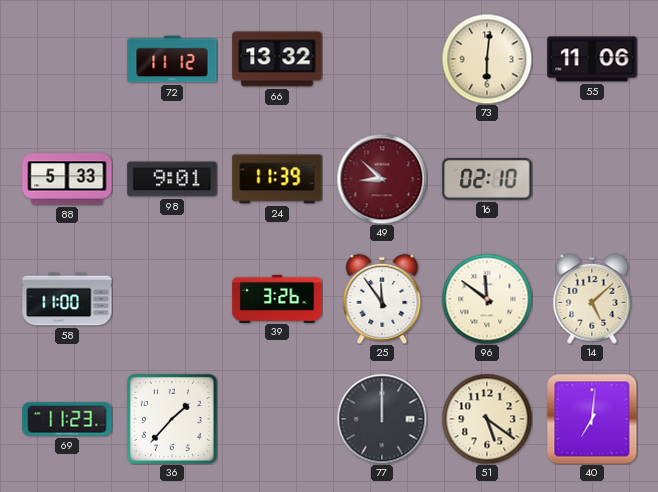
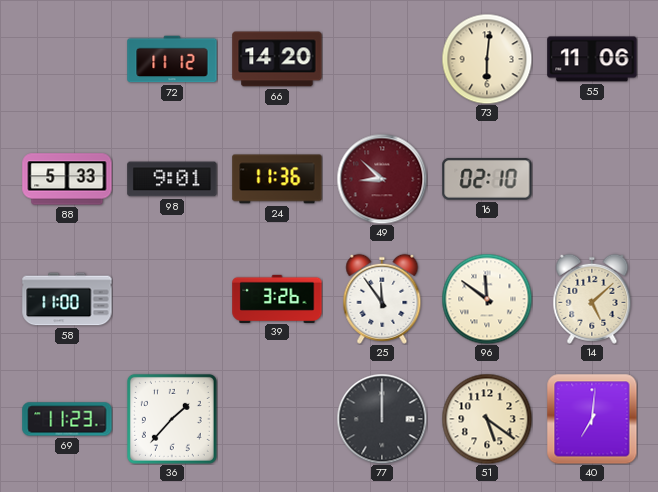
66: 13:32 -> 14:20 (277, 59)
24: 11:39 -> 11:36 (277, 179)
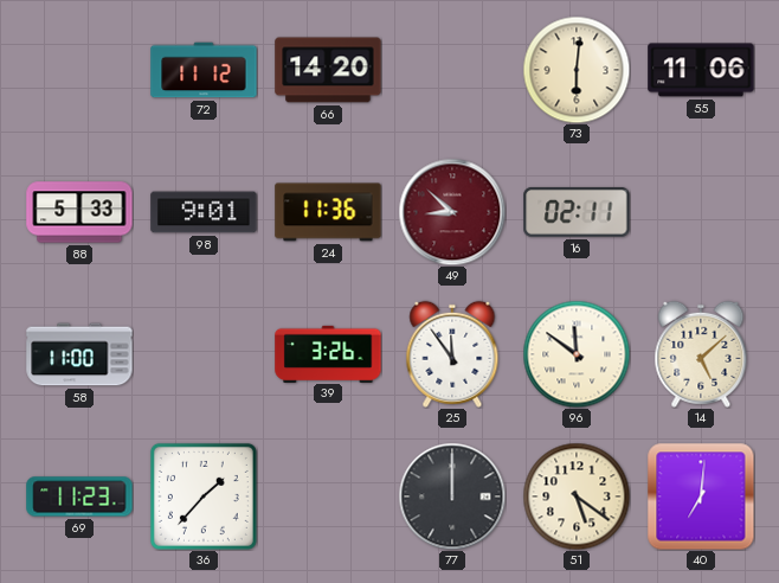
16: 02:10 -> 02:11 (577, 212)
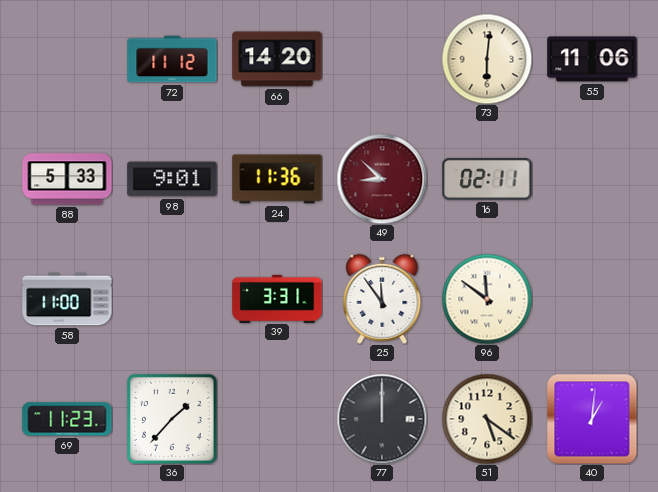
39: 3:26 -> 3:31 (277, 298)
14: 5:08 -> none (701, 354)
40: 7:01 -> 1:01 (592, 419)
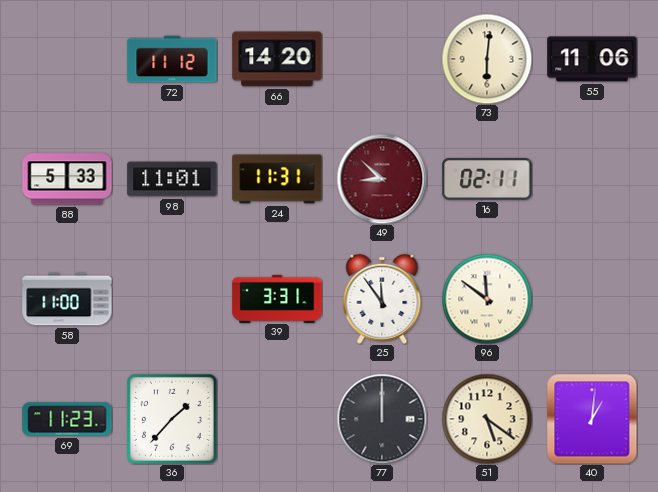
98: 9:01 -> 11:01 (172, 179)
24: 11:36 -> 11:31 (277, 179)
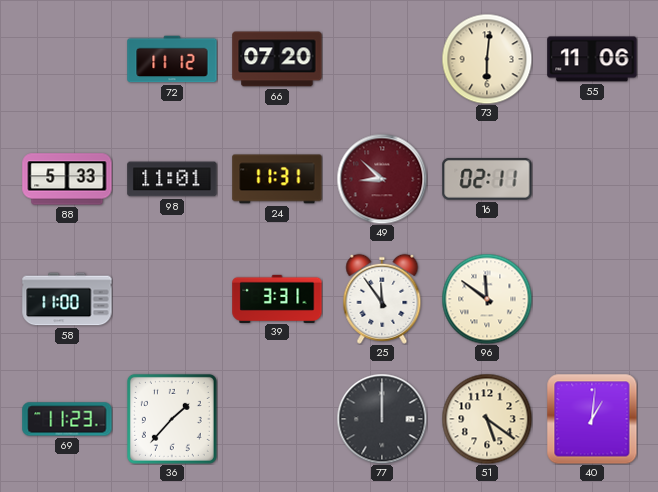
66: 14:20 -> 07:20 (277, 59)
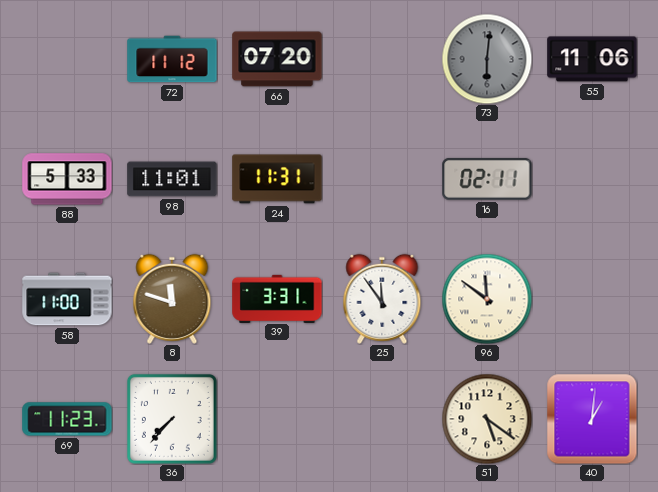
73 dial: cream -> grey (487, 59)
49: 8:52 -> none (382, 179)
8: none -> 11:48 (172, 299)
36: 1:37 -> 7:37 (172, 419)
77: 12:00 -> none (382, 419)
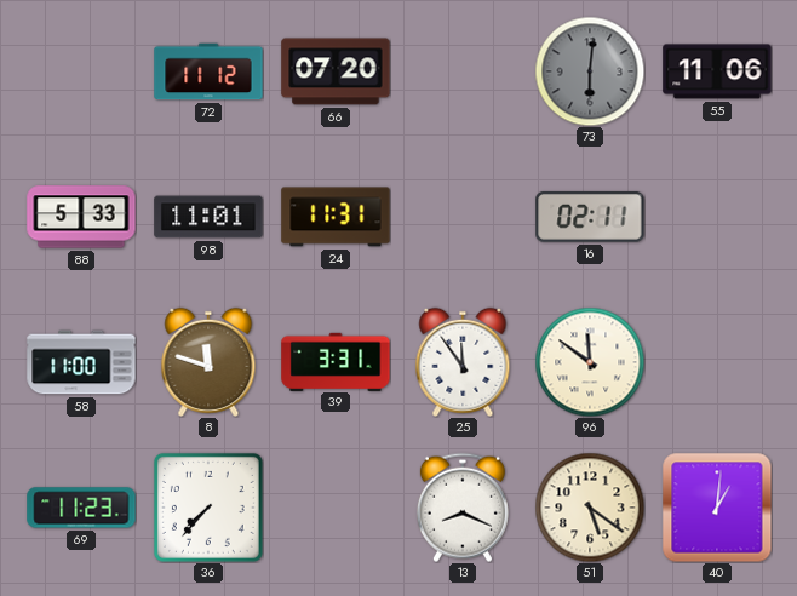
13: none -> 8:19 (463, 508)
